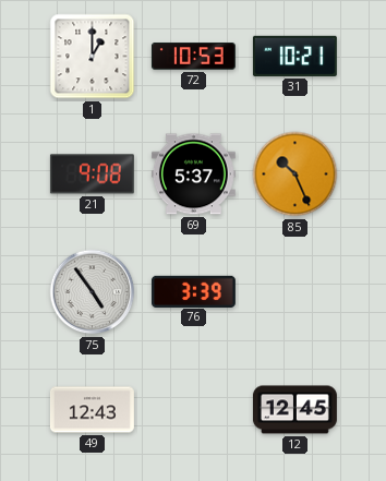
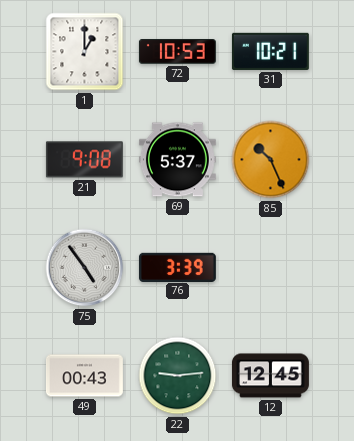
49: 12:43 -> 00:43 (84, 376)
22: none -> 9:14 (178, 376)
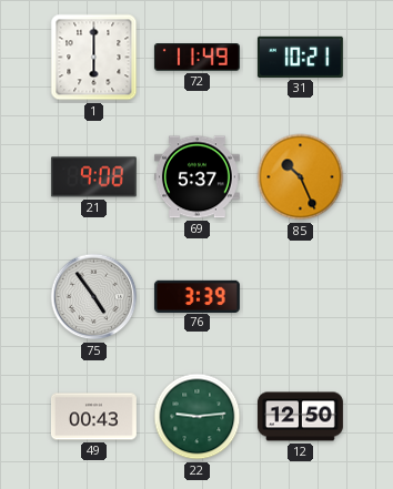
1: 1:00 -> 6:00 (94, 58)
72: 10:53 -> 11:49 (196, 58)
12: 12:45 -> 12:50 (300, 417)
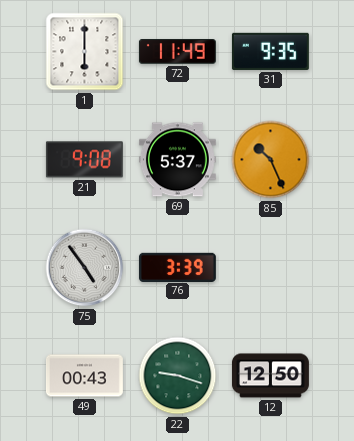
31: 10:21 -> 9:35 (270, 51)
22: 9:14 -> 9:18 (178, 376)
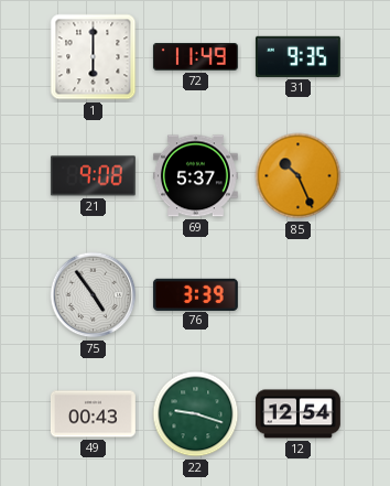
12: 12:50 -> 12:54 (297, 414)
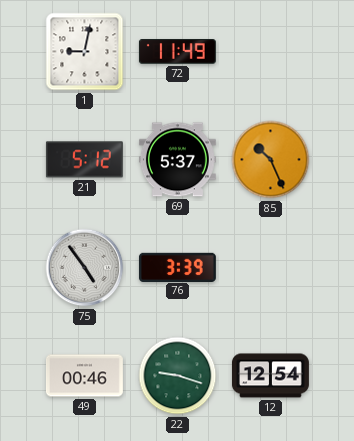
1: 6:00 -> 9:02 (85, 52)
31: 9:35 -> none (297, 56)
21: 9:08 -> 5:12 (84, 160)
49: 00:43 -> 00:46 (84, 376)
